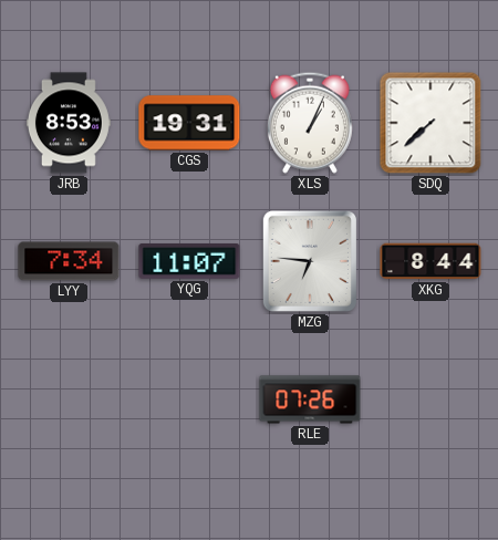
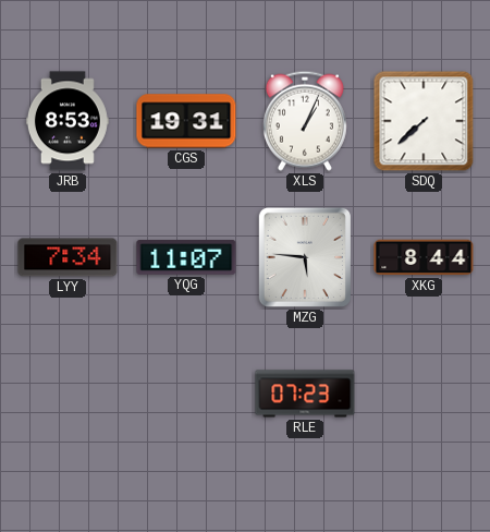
MZG: 6:46 -> 5:46 (305, 257)
RLE: 07:26 -> 07:23 (305, 394)
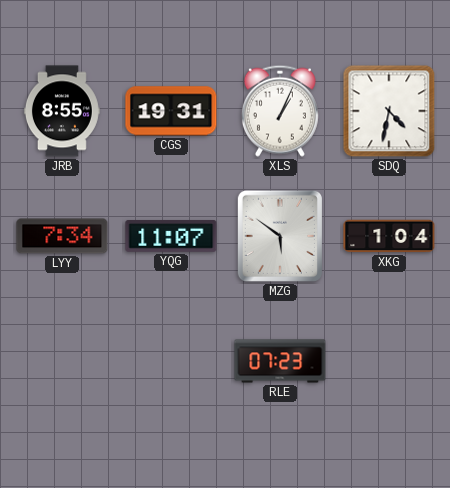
JRB: 8:53 -> 8:55 (62, 111)
SDQ: 7:38 -> 4:32 (389, 111)
MZG: 5:46 -> 5:51 (280, 236)
XKG: 8:44 -> 1:04 (389, 236)
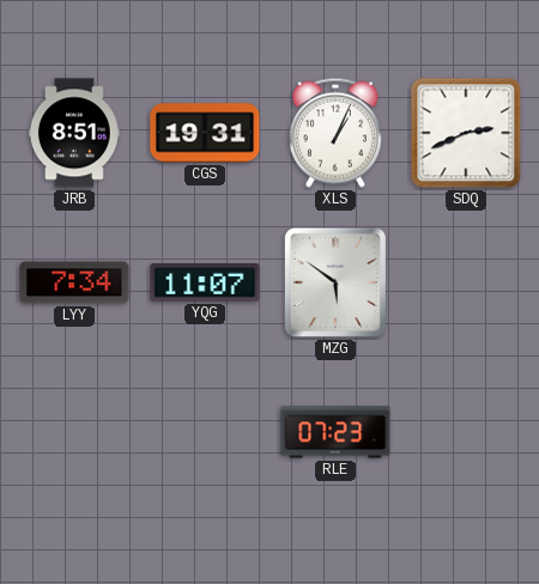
JRB: 8:55 -> 8:51 (74, 133)
SDQ: 4:32 -> 2:41 (466, 133)
XKG: 1:04 -> none (389, 236)
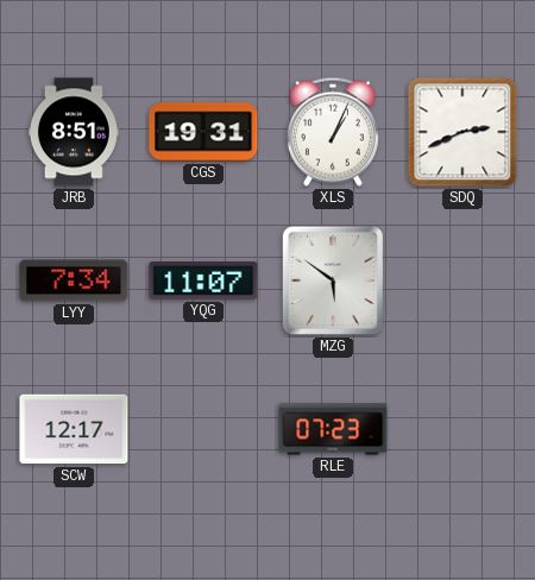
SCW: none -> 12:17 (74, 429)
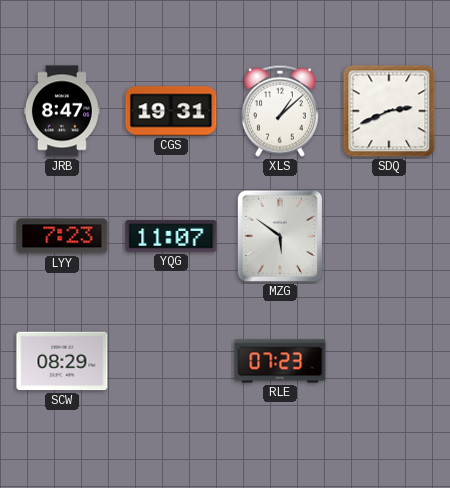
JRB: 8:51 -> 8:47 (62, 111)
XLS: 1:04 -> 1:08 (280, 111)
LYY: 7:34 -> 7:23 (62, 236)
SCW: 12:17 -> 08:29 (62, 361)
